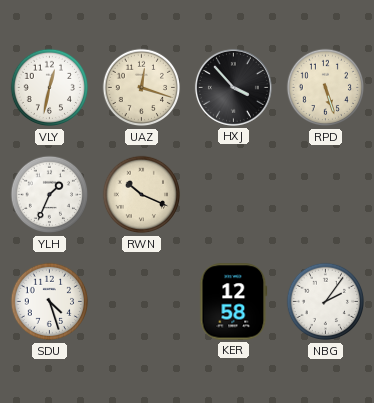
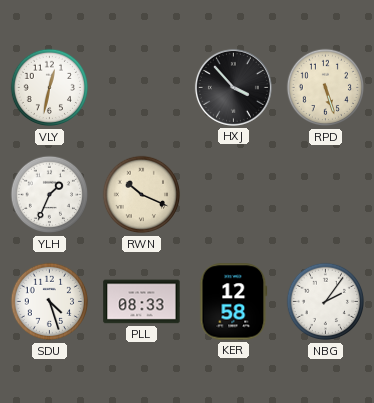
UAZ: 12:18 -> none (142, 88)
PLL: none -> 08:33 (142, 302)
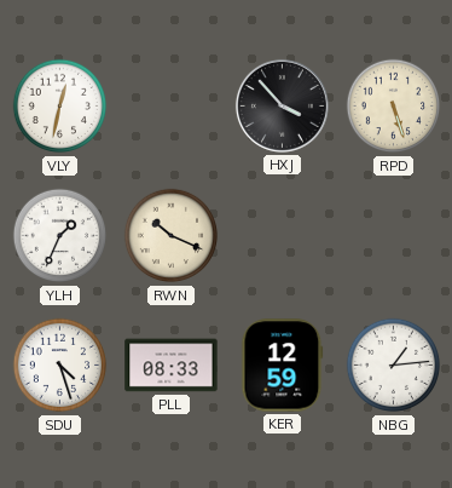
KER: 12:58 -> 12:59 (283, 366)
NBG: 2:06 -> 1:14 (394, 366)
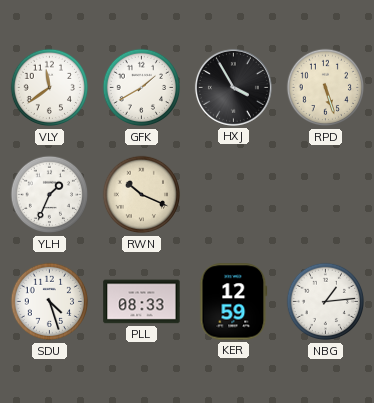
VLY: 12:32 -> 11:39 (50, 88)
GFK: none -> 1:40 (142, 88)
HXJ: 3:53 -> 3:55 (233, 87)
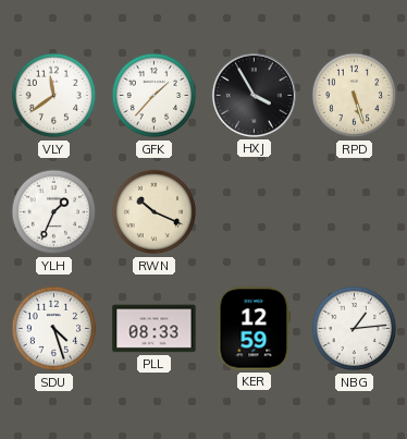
GFK: 1:40 -> 1:37 (155, 96)
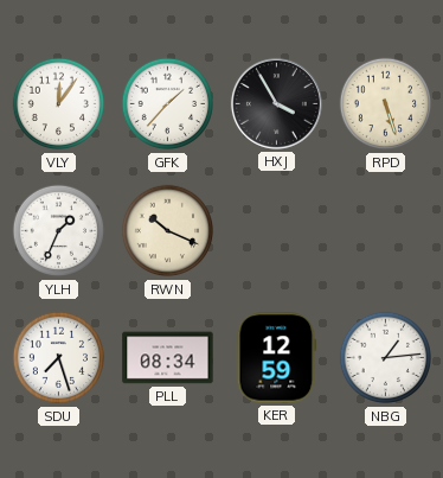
VLY: 11:39 -> 12:06 (59, 104)
SDU: 4:27 -> 7:27 (59, 358)
PLL: 08:33 -> 08:34 (168, 358)
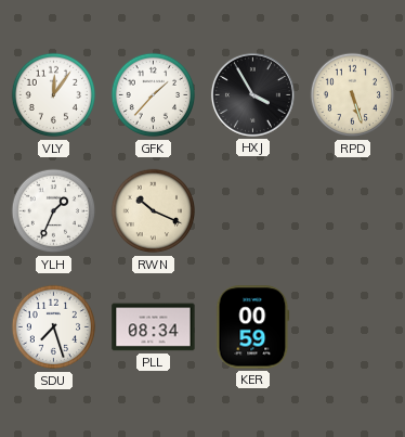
KER: 12:59 -> 00:59 (253, 327)
NBG: 1:14 -> none (386, 358)
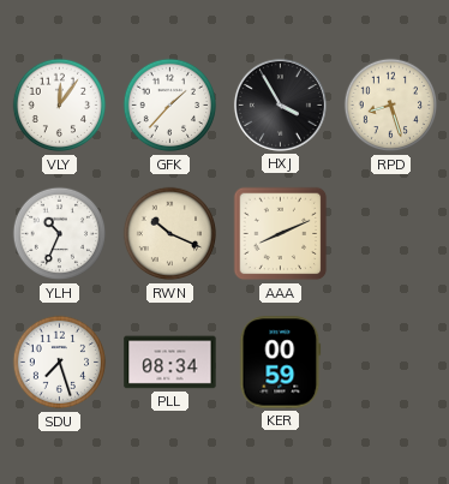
RPD: 5:27 -> 8:27 (391, 106)
YLH: 1:34 -> 10:34 (60, 234)
AAA: none -> 8:11 (281, 234)
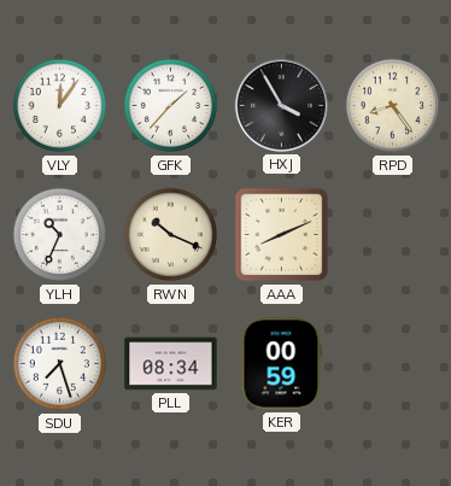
RPD: 8:27 -> 8:24 (393, 106)
